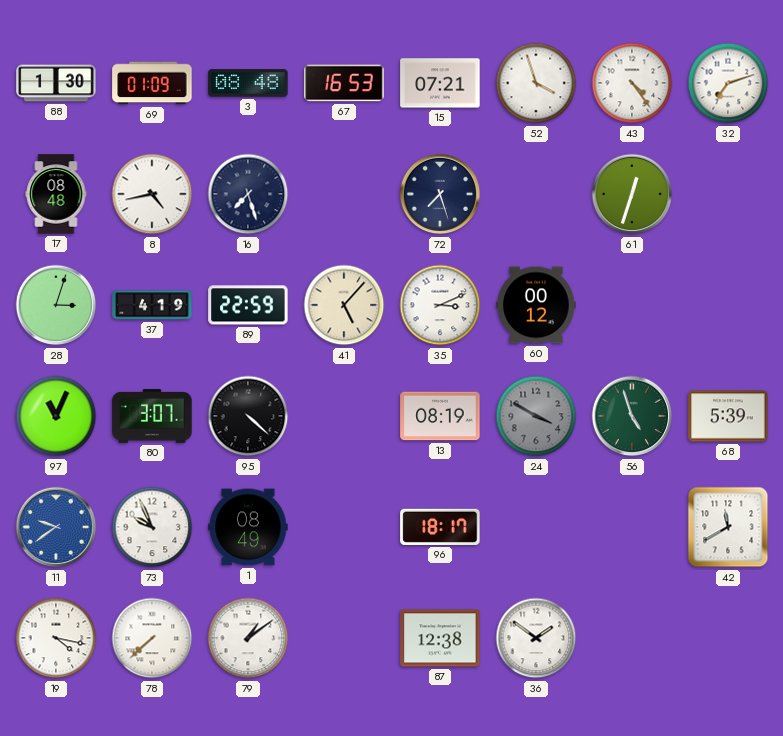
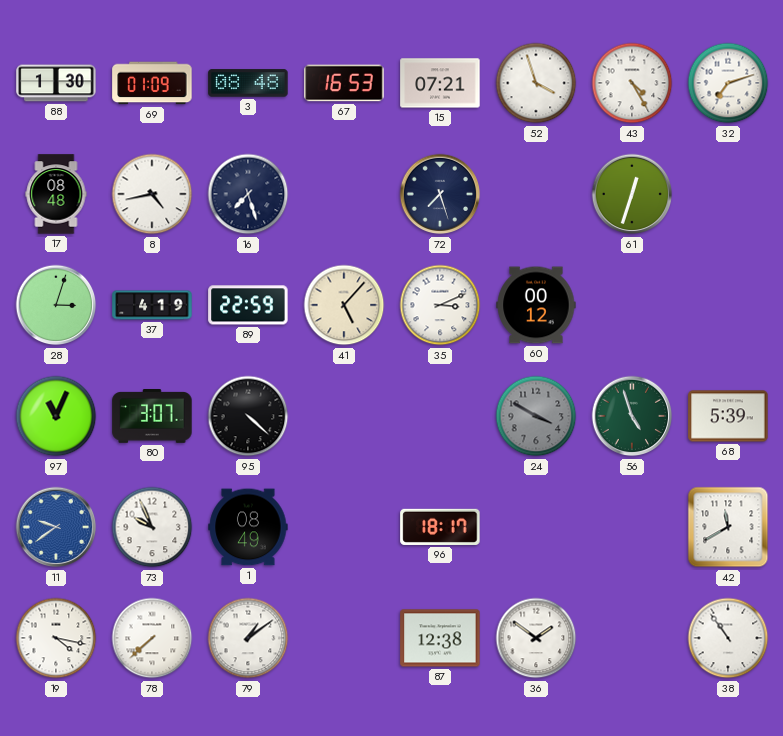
43: 4:24 -> 4:25 (632, 83)
13: 08:19 -> none (440, 416)
38: none -> 10:54 (728, 638)
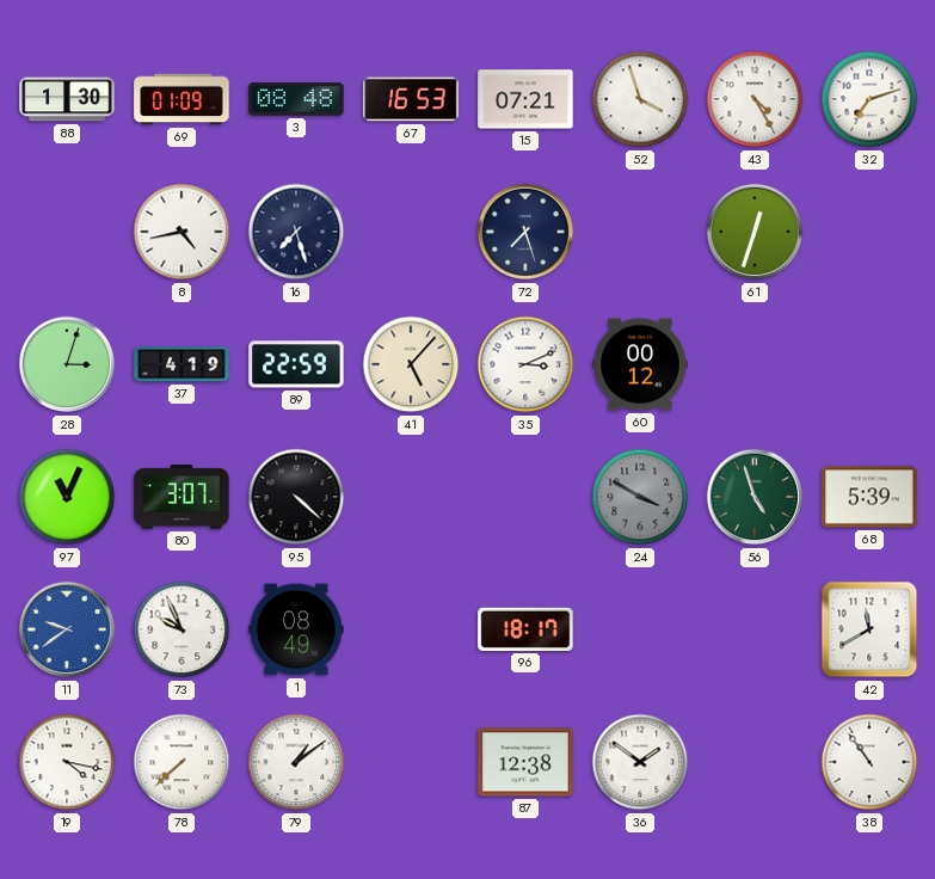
17: 08:48 -> none (56, 194)
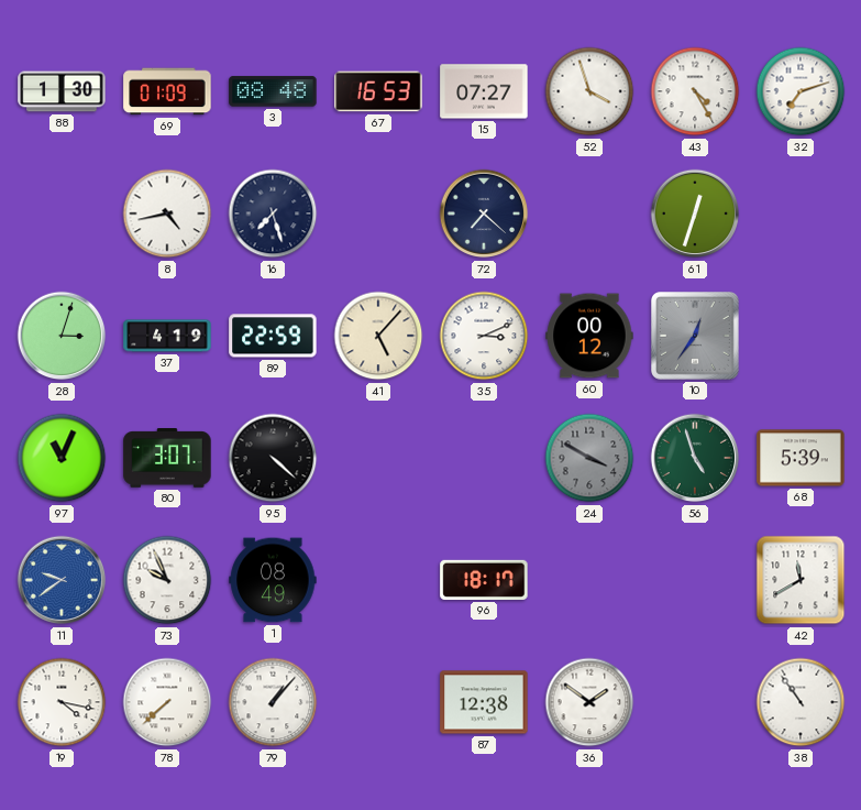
15: 07:21 -> 07:27 (484, 91)
72: 7:27 -> 7:22 (484, 214)
10: none -> 12:36 (696, 337)
79: 1:09 -> 1:07 (273, 702)
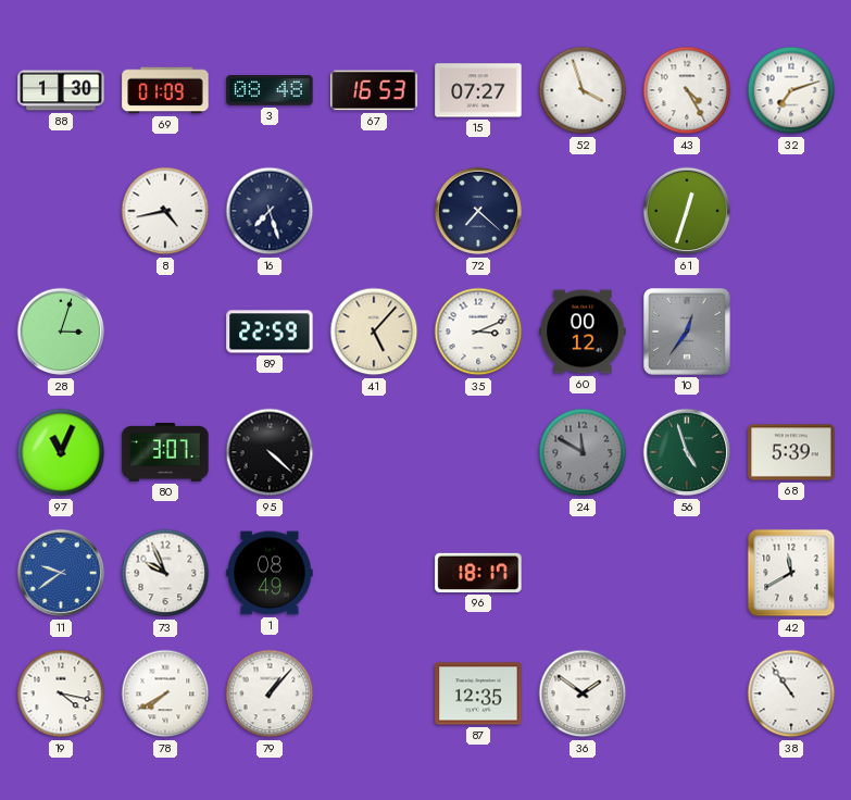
37: 4:19 -> none (167, 336)
24: 3:50 -> 11:50 (583, 452)
78: 7:38 -> 7:40 (165, 693)
87: 12:38 -> 12:35 (478, 693)
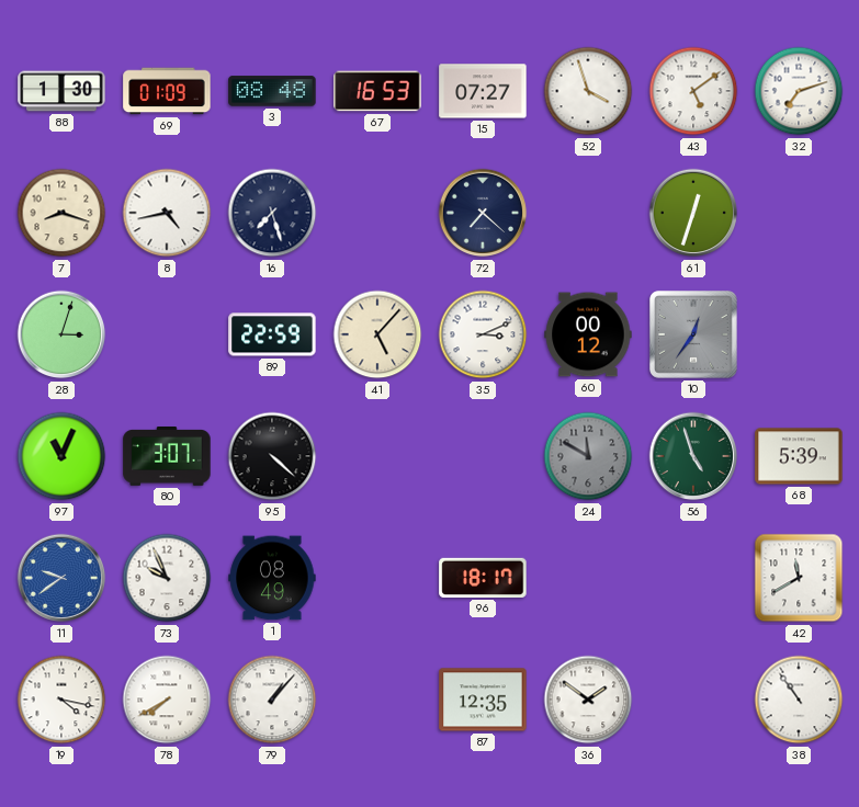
43: 4:25 -> 5:09 (693, 91)
7: none -> 8:18 (61, 213)
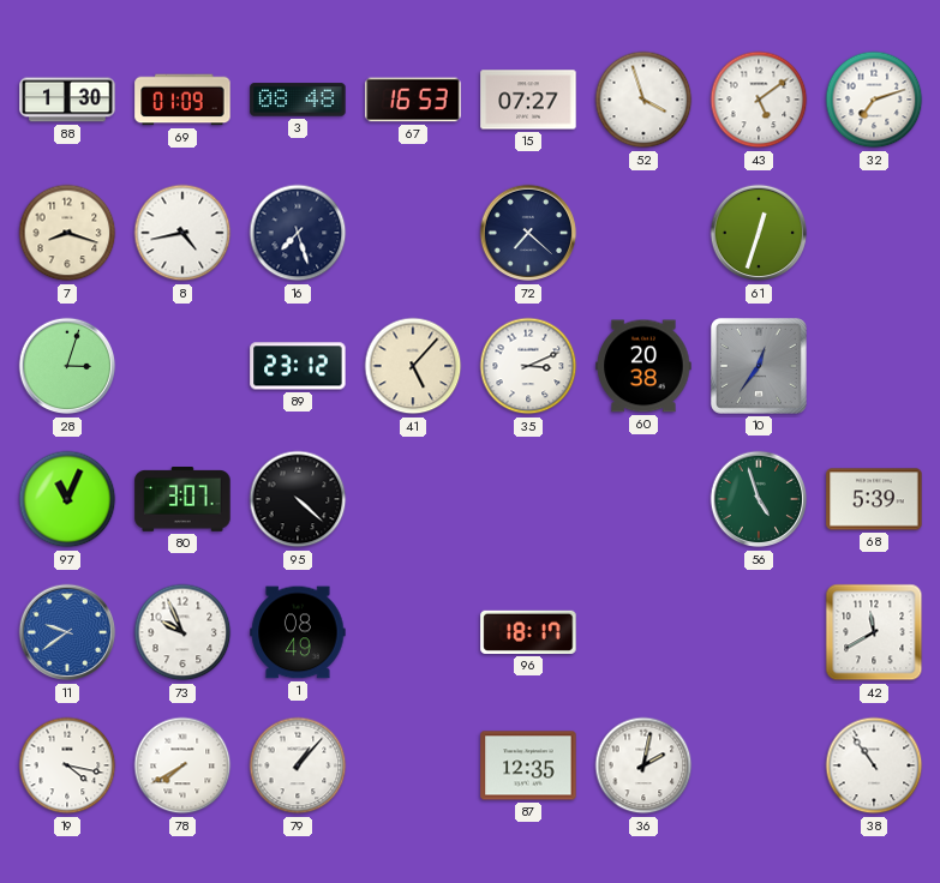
89: 22:59 -> 23:12 (298, 366)
60: 00:12 -> 20:38 (643, 366)
24: 11:50 -> none (588, 456)
36: 1:51 -> 2:02 (643, 765)
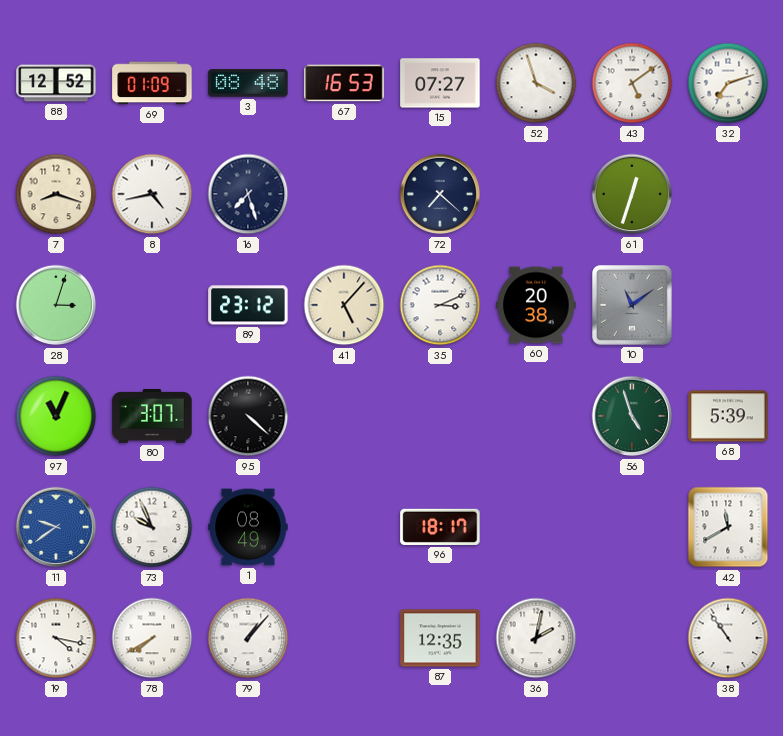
88: 1:30 -> 12:52 (56, 83)
10: 12:36 -> 11:09 (633, 306)
